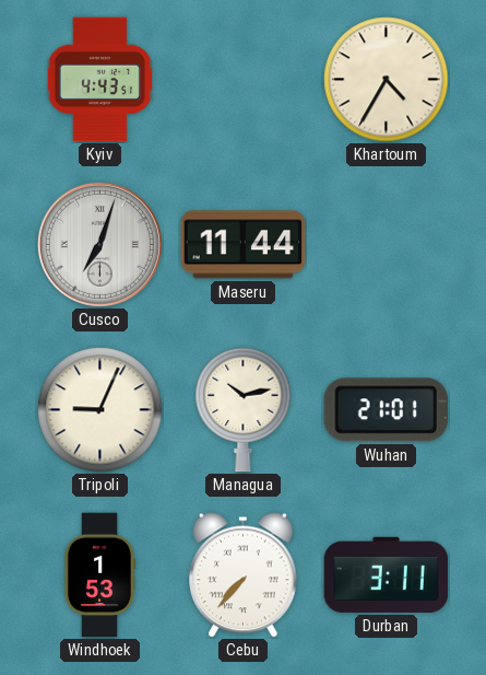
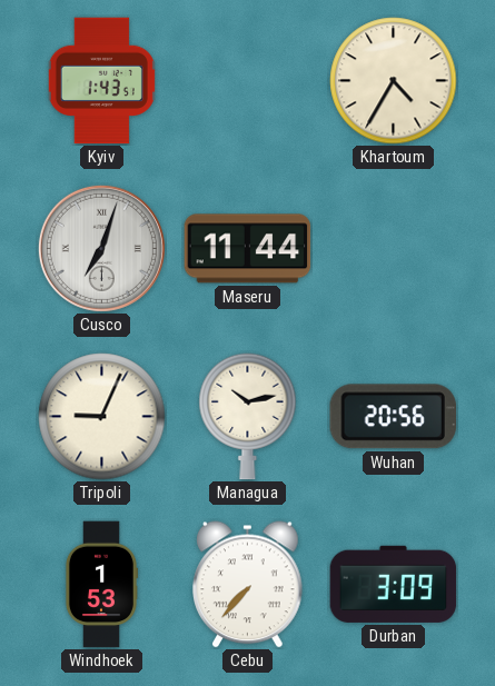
Kyiv: 4:43 -> 1:43 (101, 81)
Wuhan: 21:01 -> 20:56 (393, 417)
Durban: 3:11 -> 3:09 (394, 584)
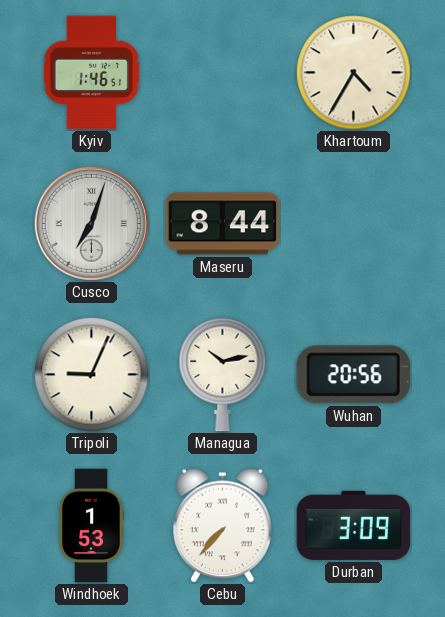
Kyiv: 1:43 -> 1:46 (91, 73)
Maseru: 11:44 -> 8:44 (223, 224)
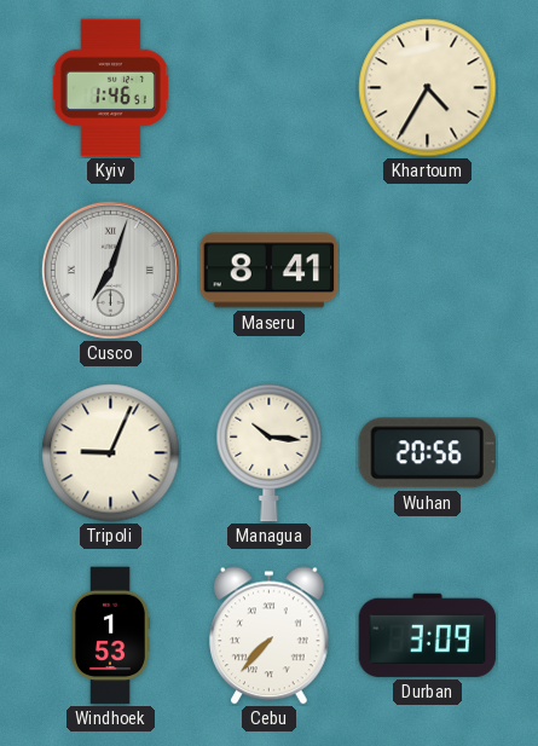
Maseru: 8:44 -> 8:41 (270, 271)
Managua: 10:13 -> 10:16 (270, 453)
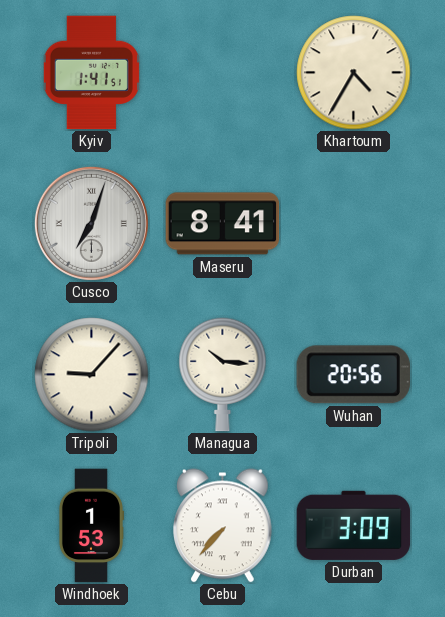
Kyiv: 1:46 -> 1:41 (91, 73)
Tripoli: 9:04 -> 9:07 (92, 375)
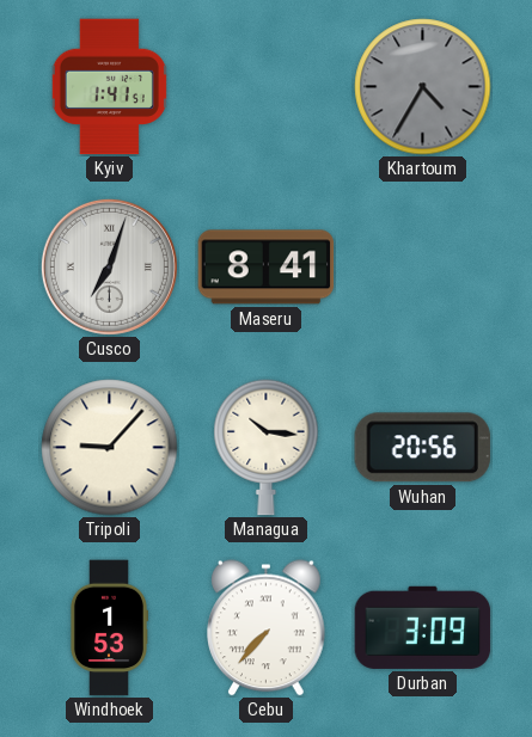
Khartoum dial: cream -> grey (423, 87)
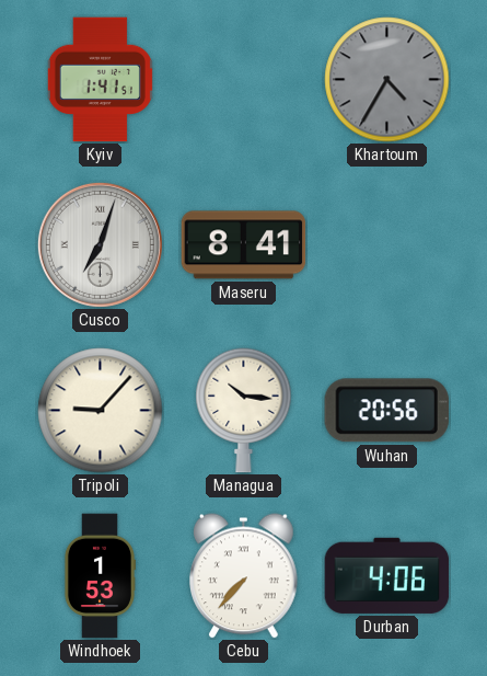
Durban: 3:09 -> 4:06 (387, 575)
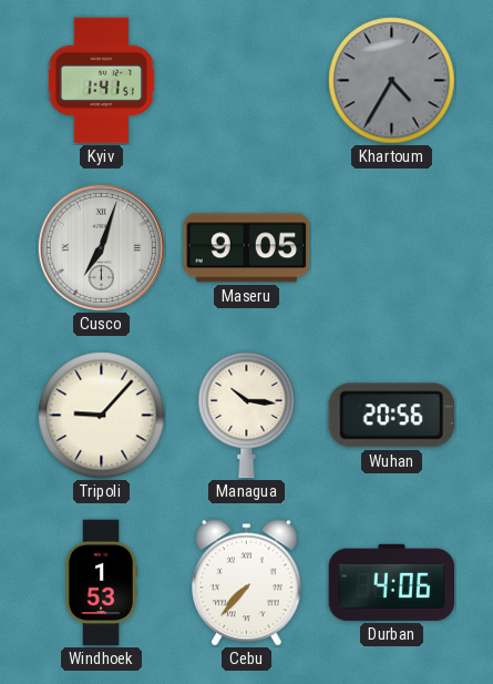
Maseru: 8:41 -> 9:05 (247, 248)
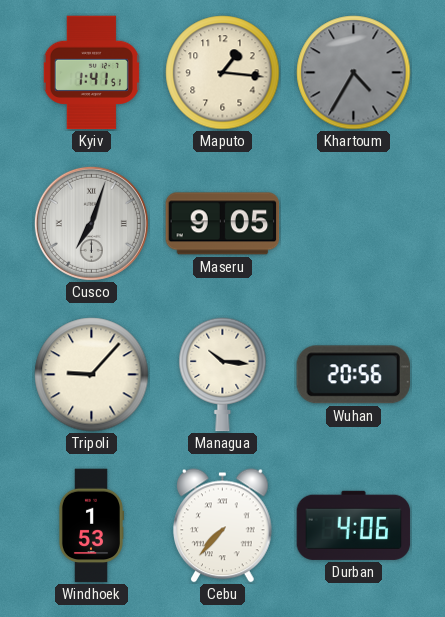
Maputo: none -> 1:16 (223, 73)
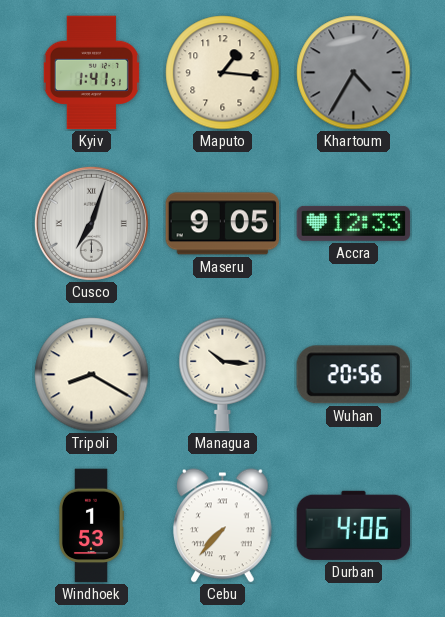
Accra: none -> 12:33 (354, 223)
Tripoli: 9:07 -> 8:20 (92, 375)
